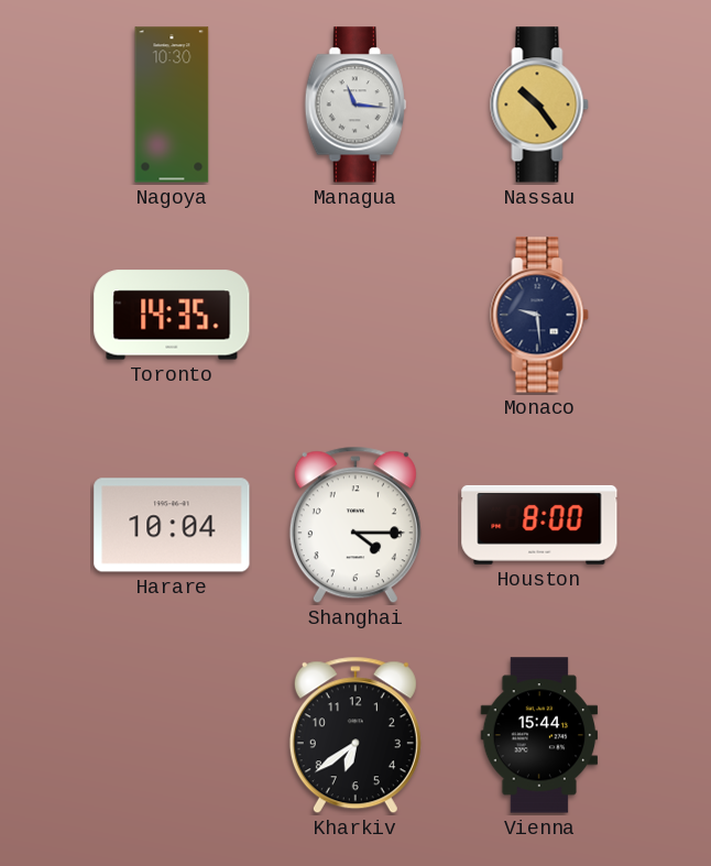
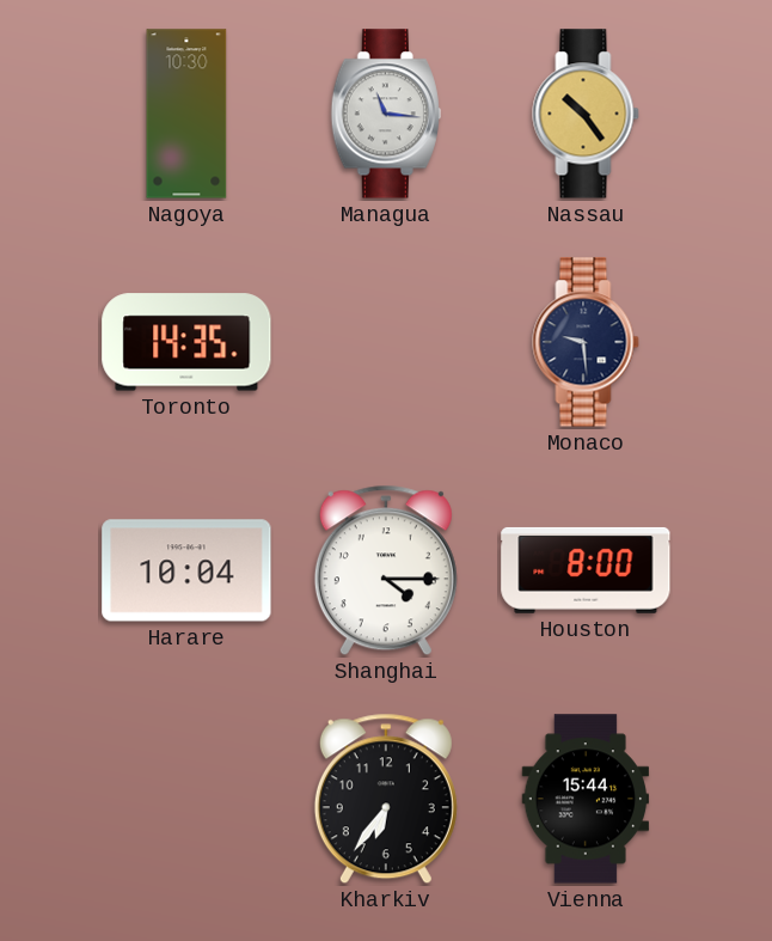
Kharkiv: 6:39 -> 6:36 (386, 799)
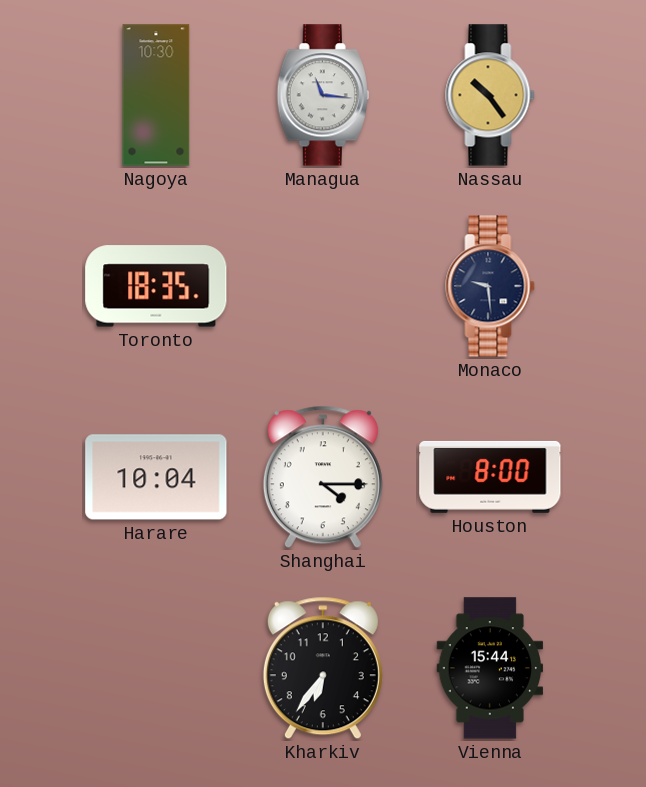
Toronto: 14:35 -> 18:35 (156, 286)
